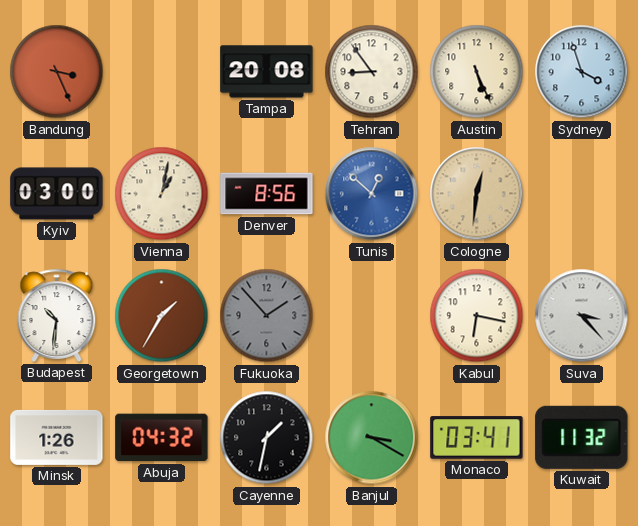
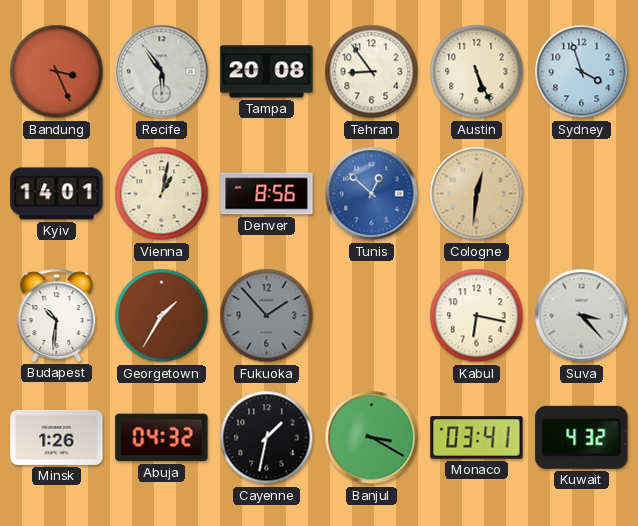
Recife: none -> 5:54 (162, 72)
Kyiv: 03:00 -> 14:01 (57, 194)
Kuwait: 11:32 -> 4:32 (582, 437)
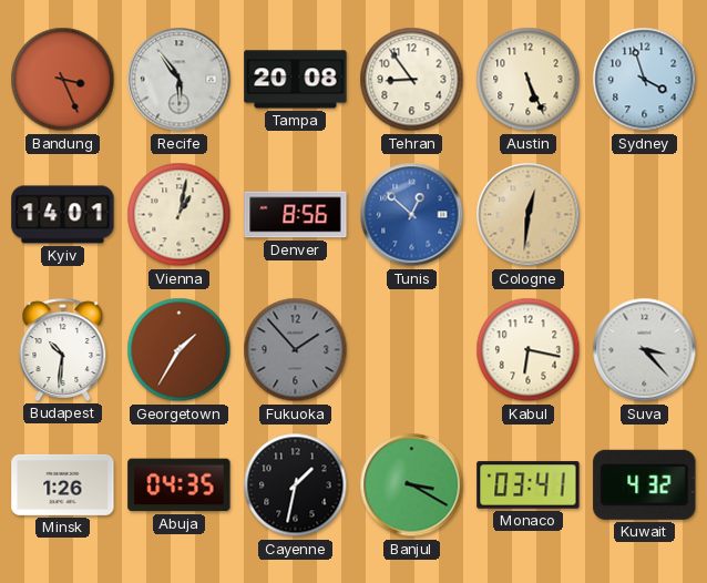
Abuja: 04:32 -> 04:35 (180, 485)
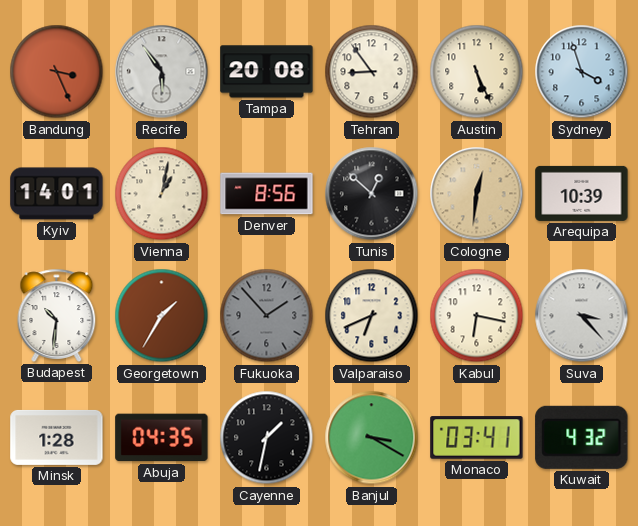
Tunis dial: blue -> black (372, 194)
Arequipa: none -> 10:39 (582, 193)
Valparaiso: none -> 6:41 (372, 316)
Minsk: 1:26 -> 1:28 (57, 437)
